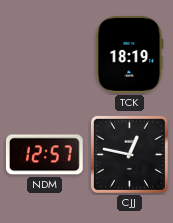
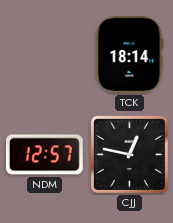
TCK: 18:19 -> 18:14 (130, 55)
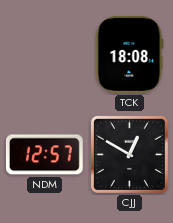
TCK: 18:14 -> 18:08 (130, 55)
CJJ: 12:47 -> 12:50 (129, 154)
